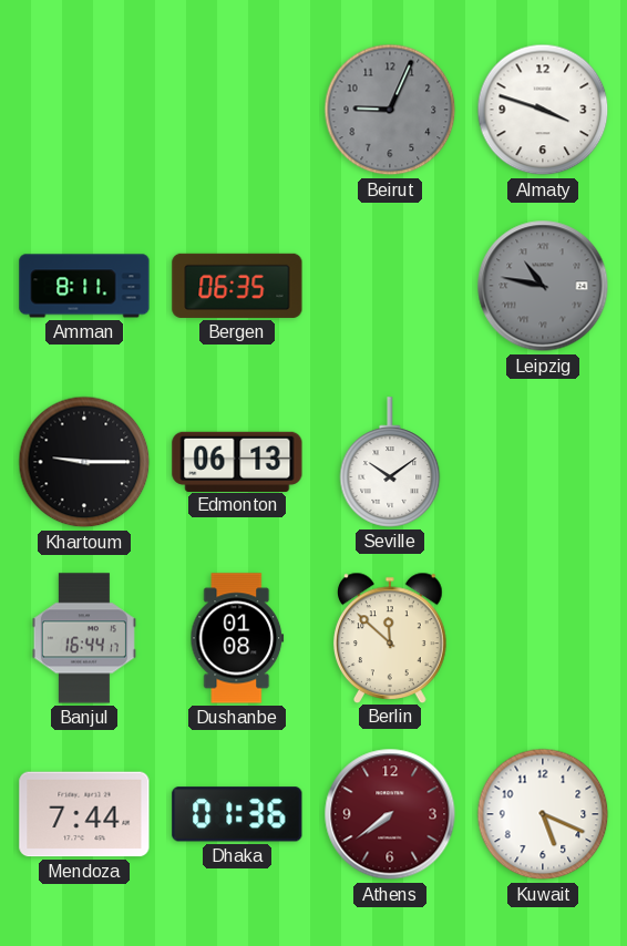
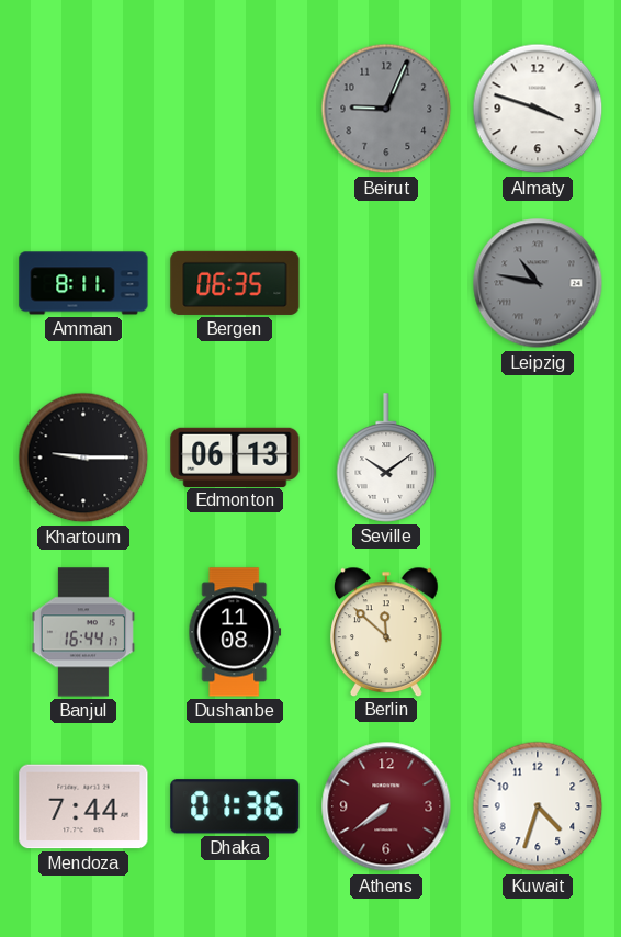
Dushanbe: 01:08 -> 11:08 (235, 632)
Kuwait: 5:19 -> 4:33 (538, 806)
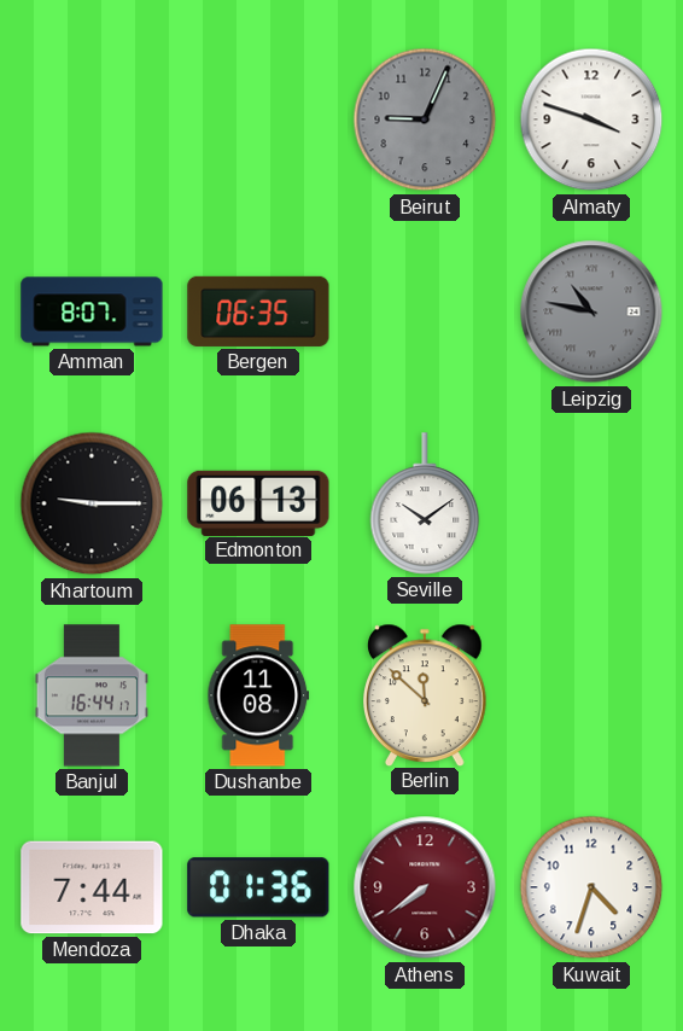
Amman: 8:11 -> 8:07 (92, 311)
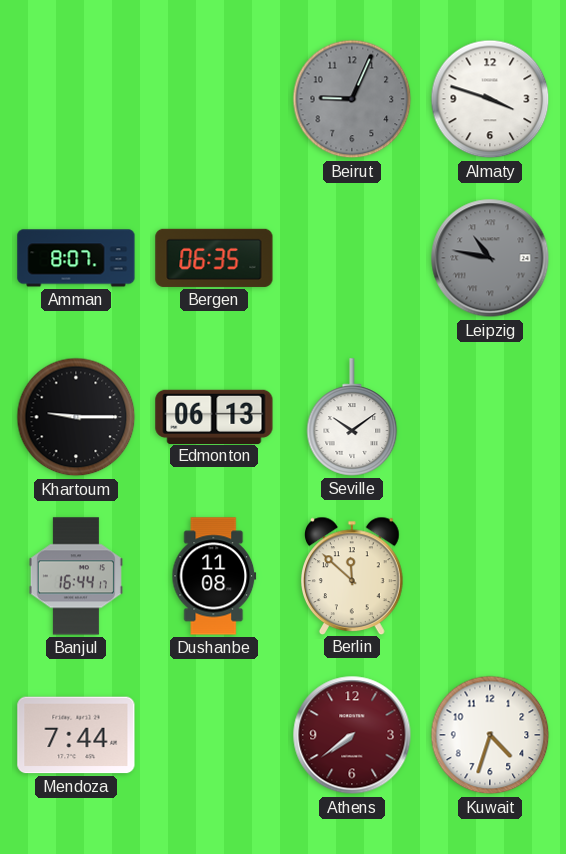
Dhaka: 01:36 -> none (258, 887)
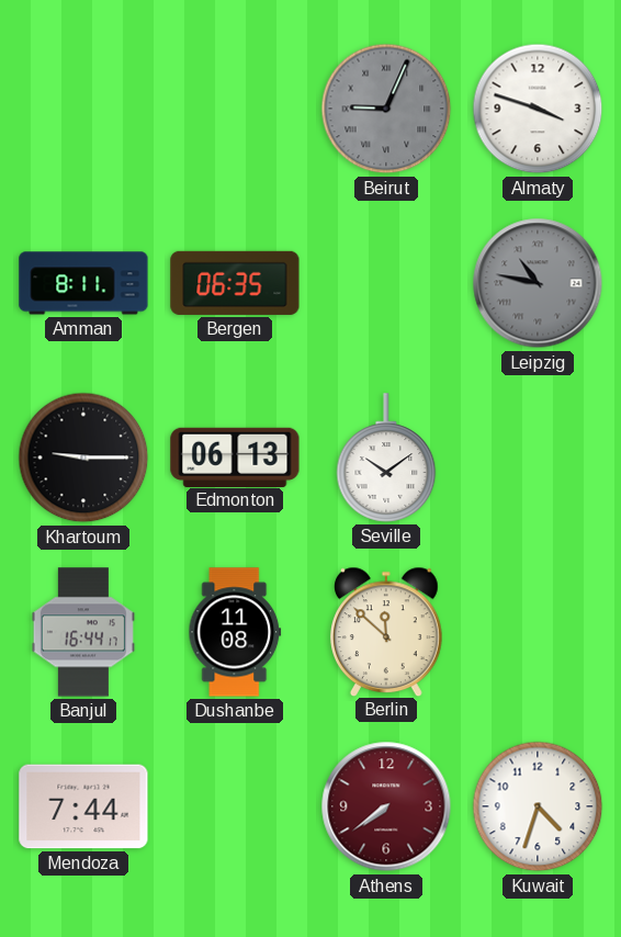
Beirut numerals: Arabic -> Roman (386, 109)
Amman: 8:07 -> 8:11 (83, 283)
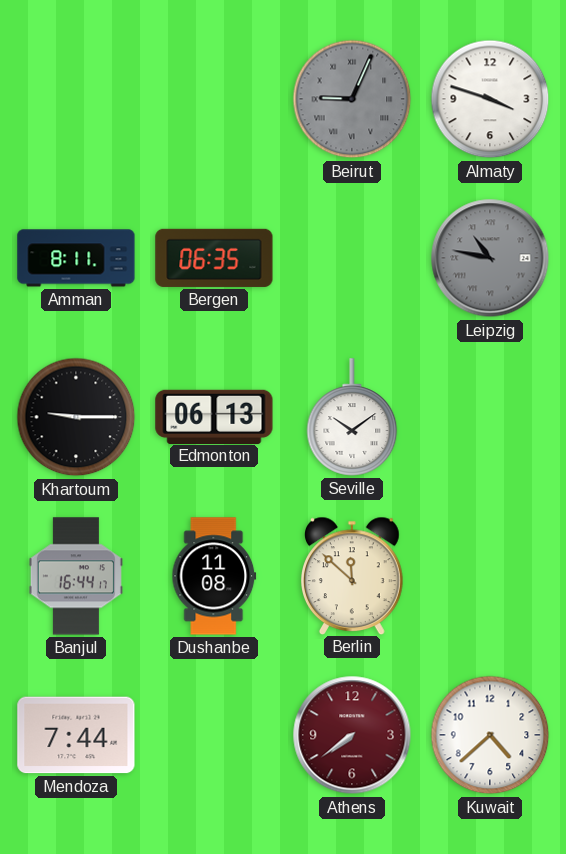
Kuwait: 4:33 -> 4:38 (490, 735)
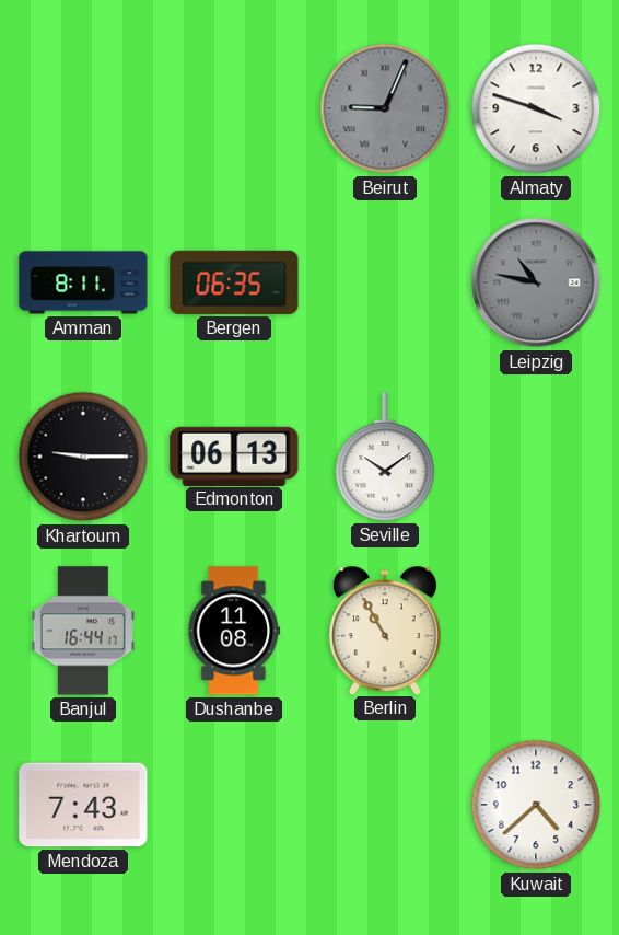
Berlin: 11:52 -> 10:55 (386, 630)
Mendoza: 7:44 -> 7:43 (83, 805)
Athens: 7:39 -> none (352, 735)
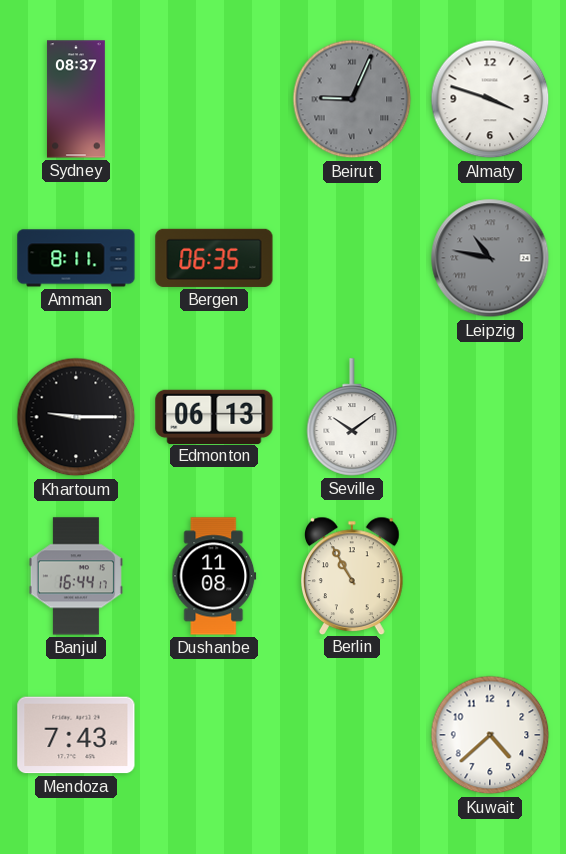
Sydney: none -> 08:37 (76, 99)
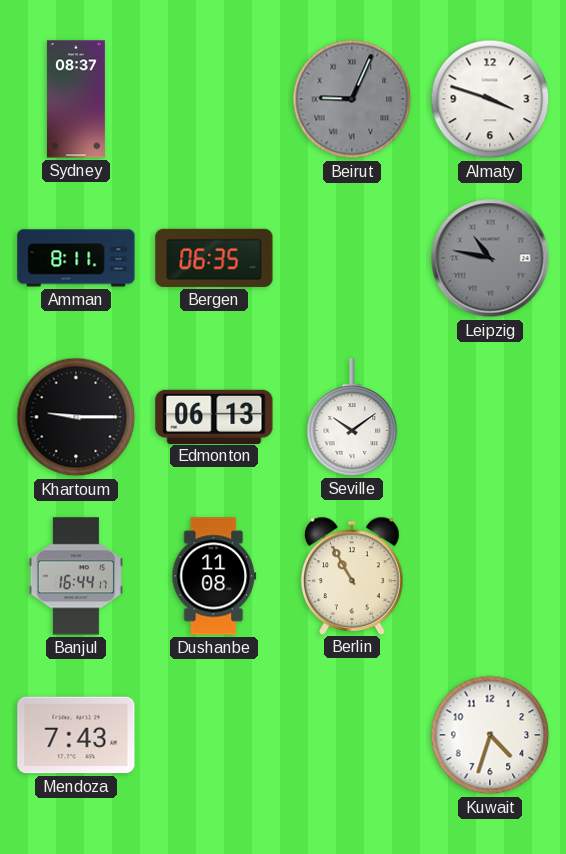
Kuwait: 4:38 -> 4:33 (490, 735)
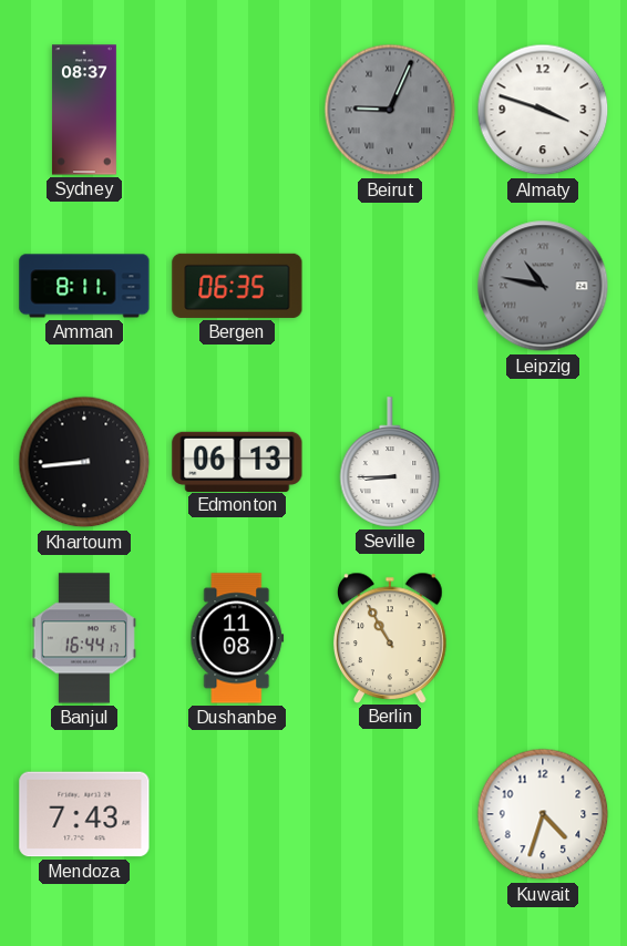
Khartoum: 9:15 -> 8:44 (84, 462)
Seville: 10:09 -> 8:45 (390, 462)
